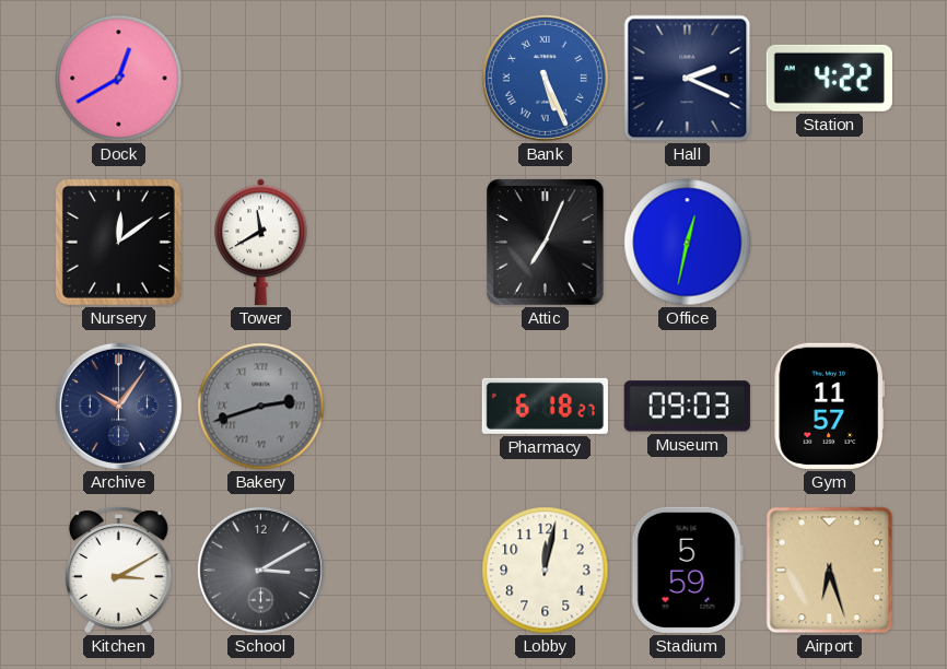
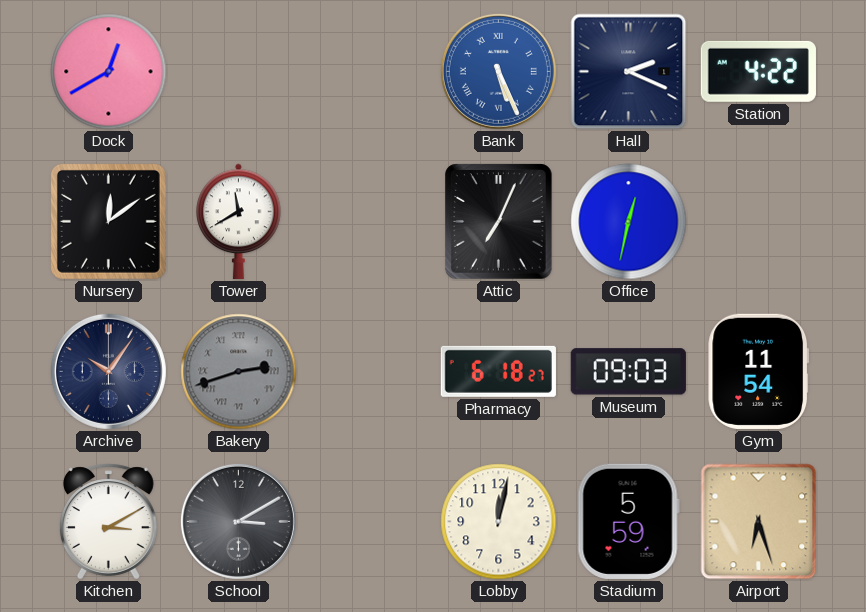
Gym: 11:57 -> 11:54 (759, 371)
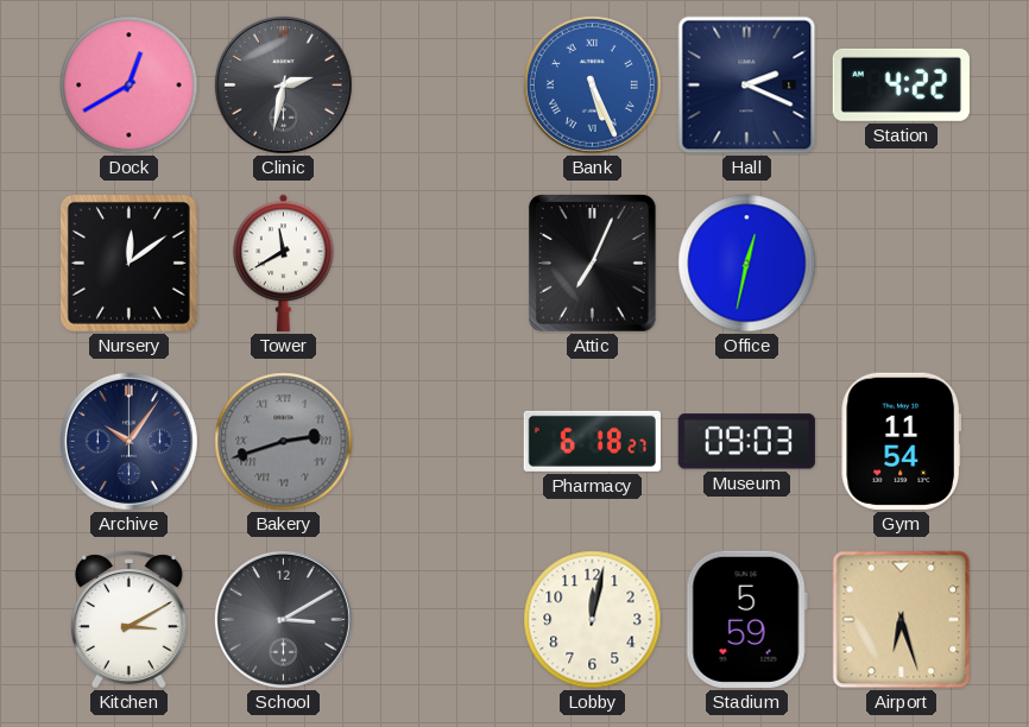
Clinic: none -> 2:32 (283, 84)
